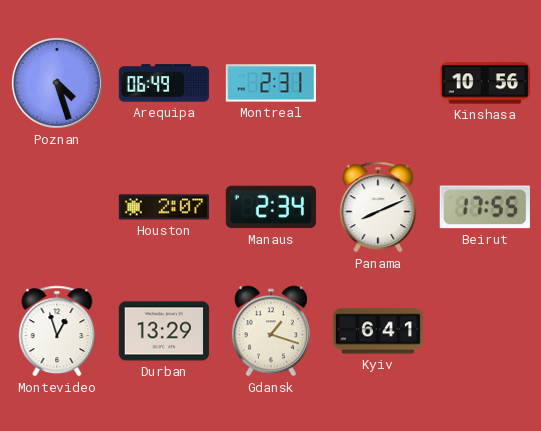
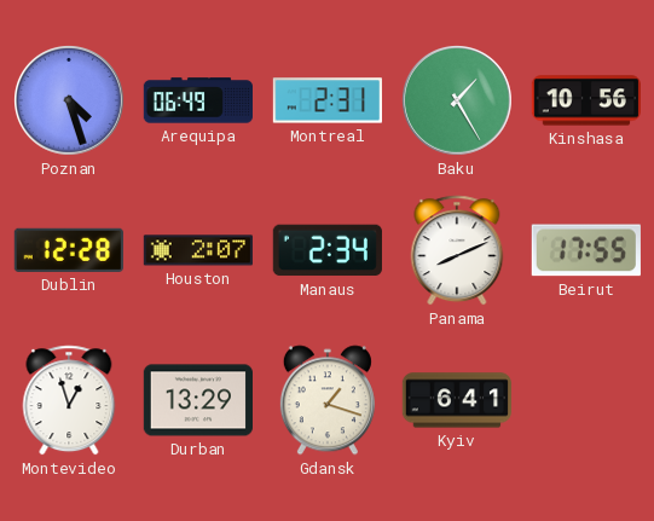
Baku: none -> 1:25 (458, 102)
Dublin: none -> 12:28 (69, 250)
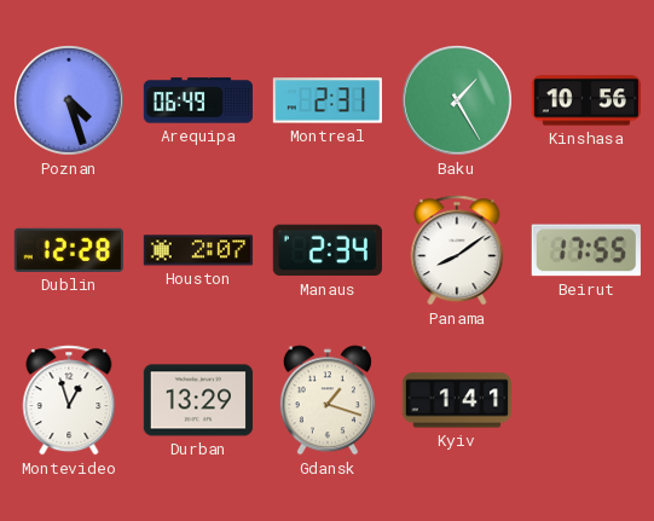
Panama: 8:11 -> 8:09 (457, 250)
Kyiv: 6:41 -> 1:41 (456, 400)
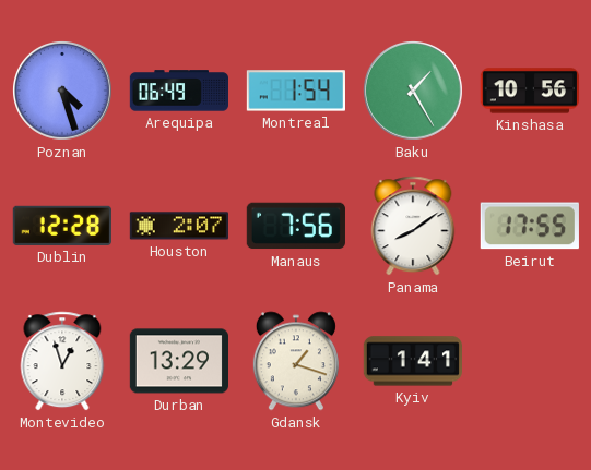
Montreal: 2:31 -> 1:54 (296, 91)
Manaus: 2:34 -> 7:56 (296, 226)
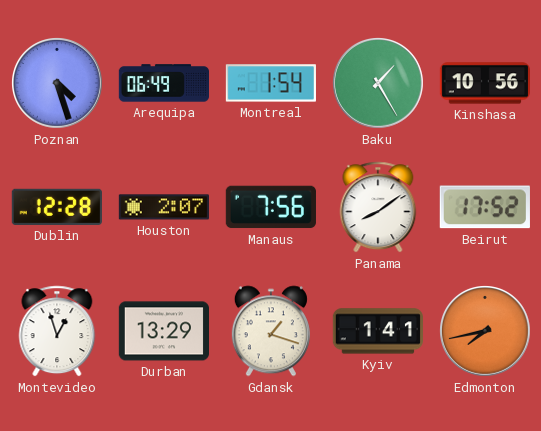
Beirut: 17:55 -> 17:52 (485, 207)
Edmonton: none -> 7:43 (486, 332)
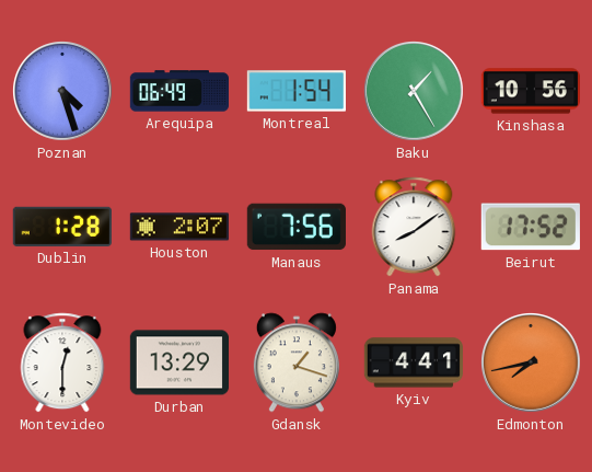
Dublin: 12:28 -> 1:28 (62, 227)
Montevideo: 12:57 -> 12:30 (62, 362)
Kyiv: 1:41 -> 4:41 (413, 362)
